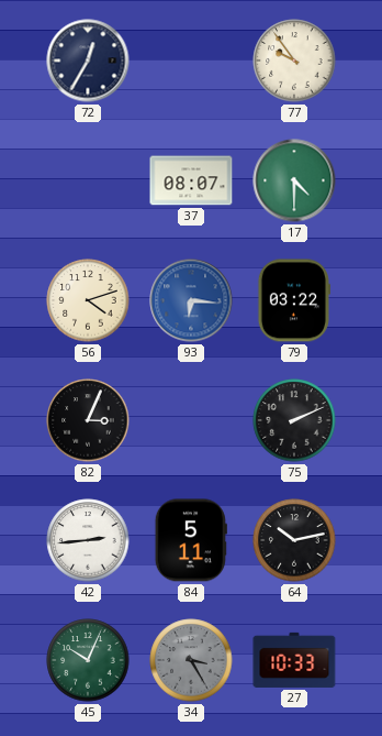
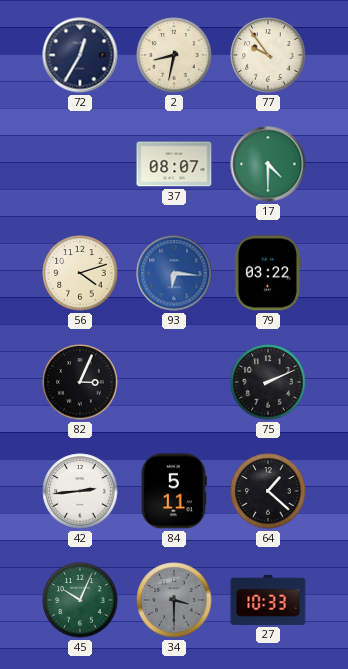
2: none -> 8:32 (174, 55)
64: 10:13 -> 1:22 (268, 491)
34: 3:25 -> 3:30 (174, 600)
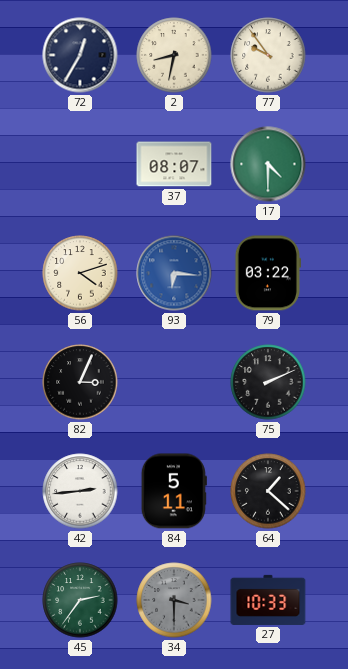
45: 10:04 -> 2:36 (80, 600)
